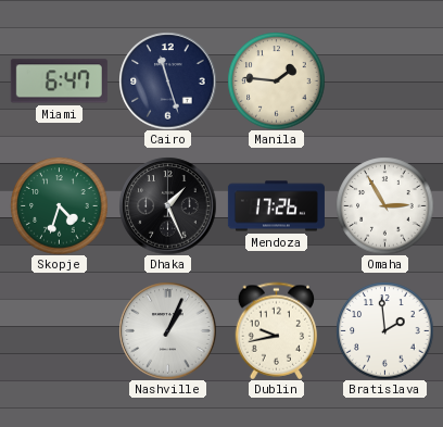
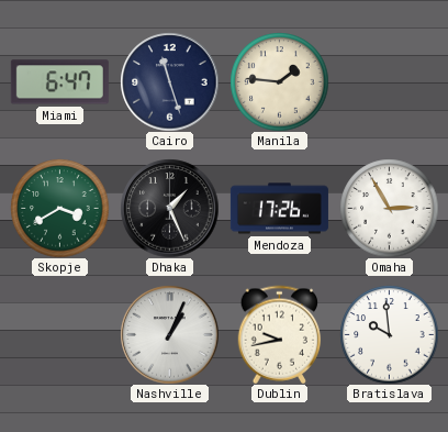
Skopje: 4:33 -> 3:40 (59, 208)
Bratislava: 1:59 -> 9:59 (389, 334)
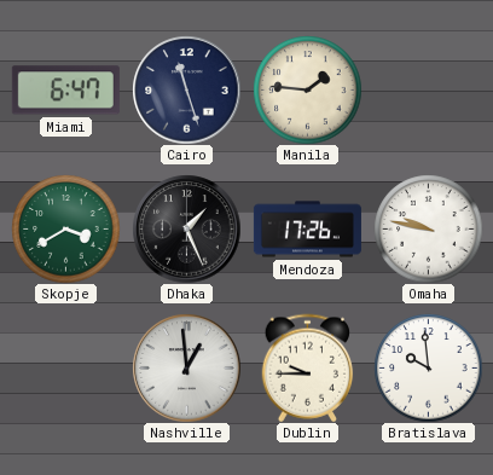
Omaha: 2:55 -> 9:47 (428, 228)
Nashville: 1:04 -> 12:59 (186, 367)
Dublin: 9:43 -> 9:45 (308, 367)
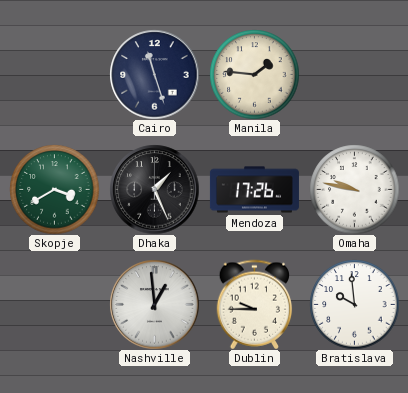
Miami: 6:47 -> none (65, 91)
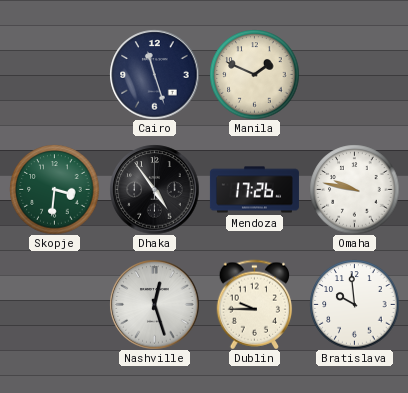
Manila: 1:46 -> 1:49 (254, 74)
Skopje: 3:40 -> 3:31 (54, 189)
Dhaka: 1:26 -> 4:54 (154, 189)
Nashville: 12:59 -> 12:27 (154, 304)
